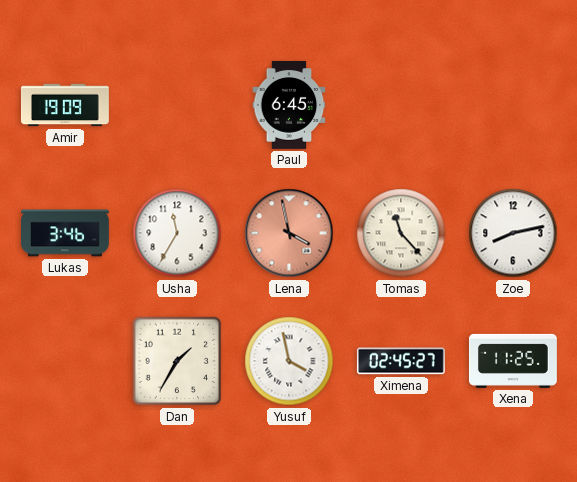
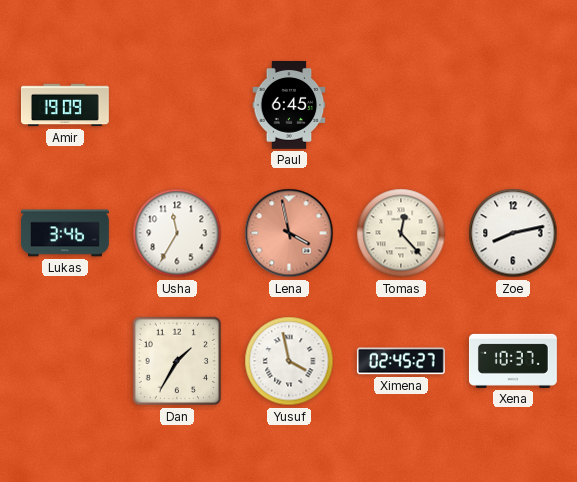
Tomas: 11:23 -> 12:23 (401, 233)
Xena: 11:25 -> 10:37 (513, 361)
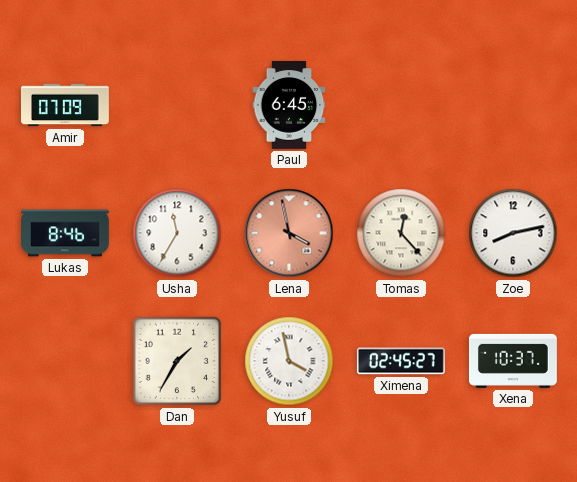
Amir: 19:09 -> 07:09 (65, 105)
Lukas: 3:46 -> 8:46 (66, 233)
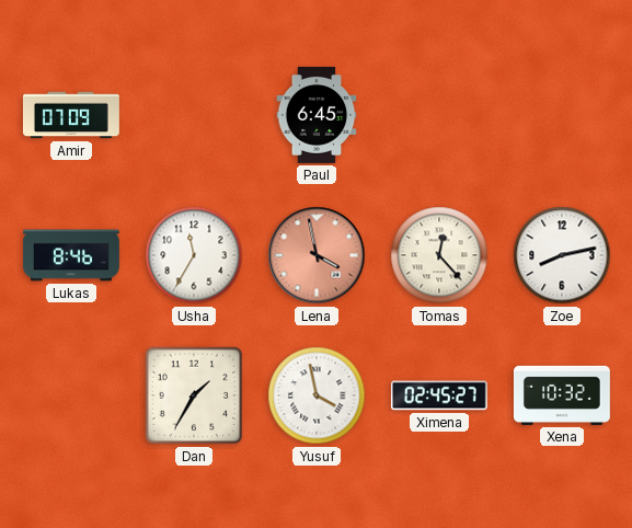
Xena: 10:37 -> 10:32 (562, 395)
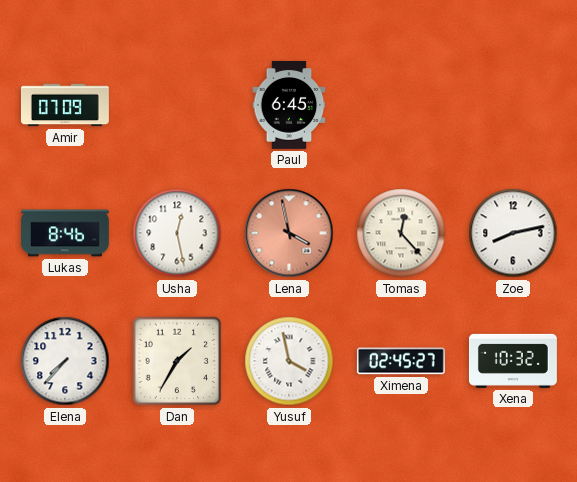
Usha: 11:35 -> 12:28 (177, 233)
Elena: none -> 7:37 (65, 361)
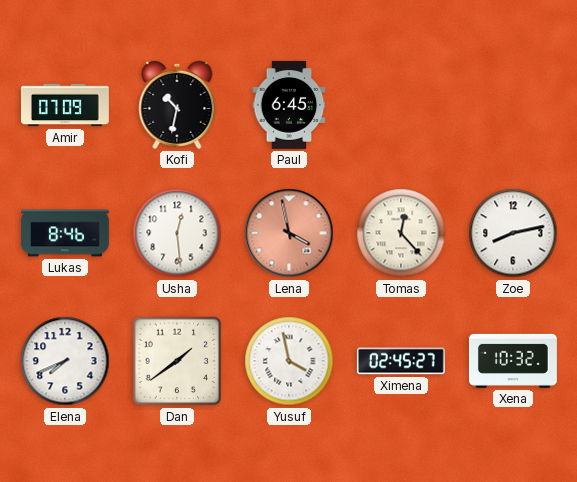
Kofi: none -> 10:32 (177, 105)
Usha: 12:28 -> 12:29 (177, 233)
Elena: 7:37 -> 7:41 (65, 361)
Dan: 1:35 -> 1:39 (177, 361)
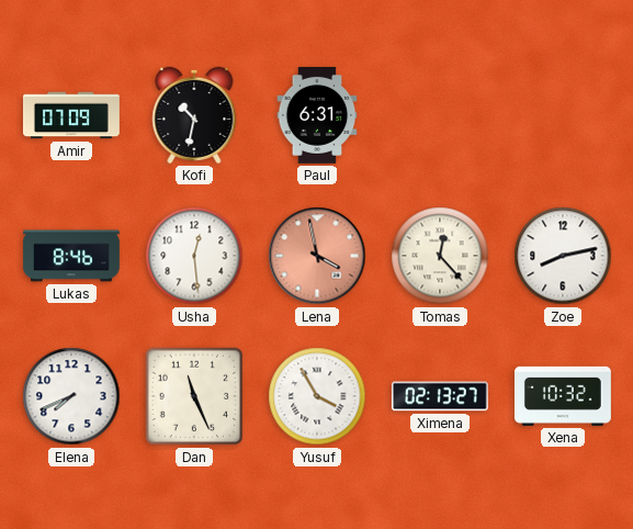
Paul: 6:45 -> 6:31 (317, 115)
Dan: 1:39 -> 11:26 (194, 396)
Yusuf: 3:58 -> 3:55 (317, 396)
Ximena: 02:45 -> 02:13 (440, 396)
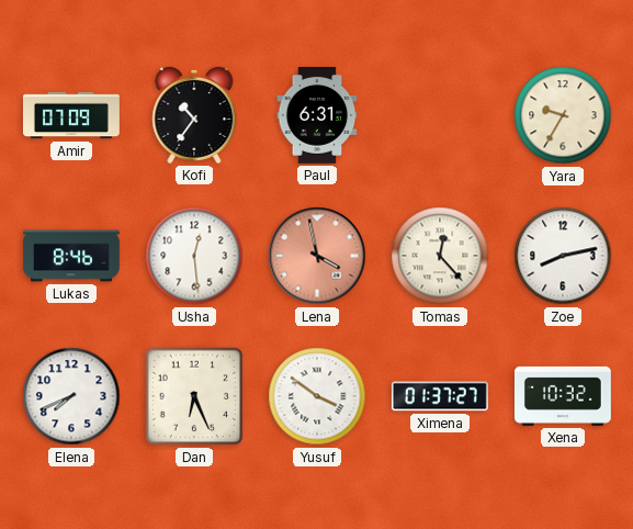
Kofi: 10:32 -> 10:36 (194, 115)
Yara: none -> 9:35 (563, 115)
Dan: 11:26 -> 6:26 (194, 396)
Yusuf: 3:55 -> 3:51 (317, 396)
Ximena: 02:13 -> 01:37 (440, 396)
